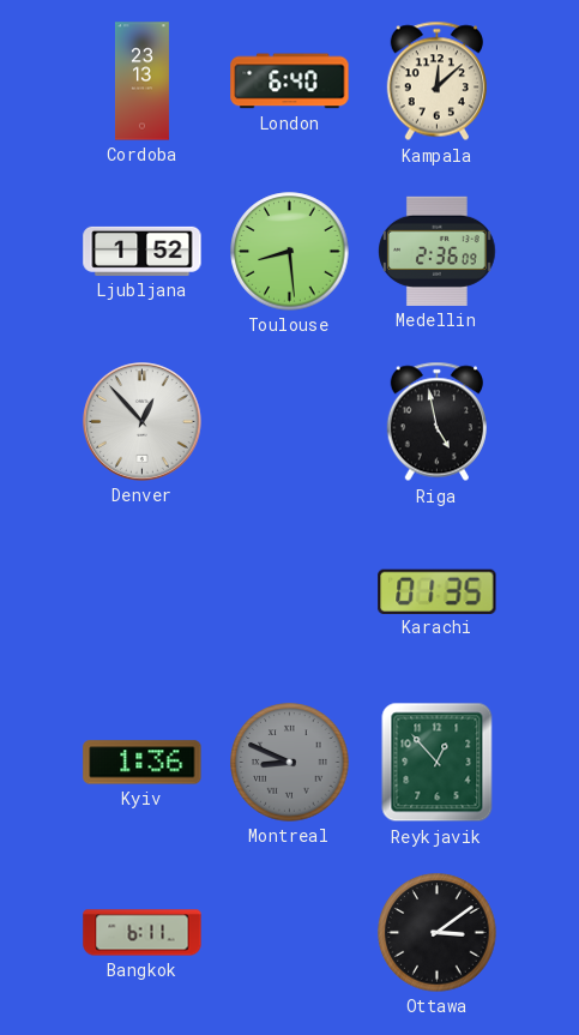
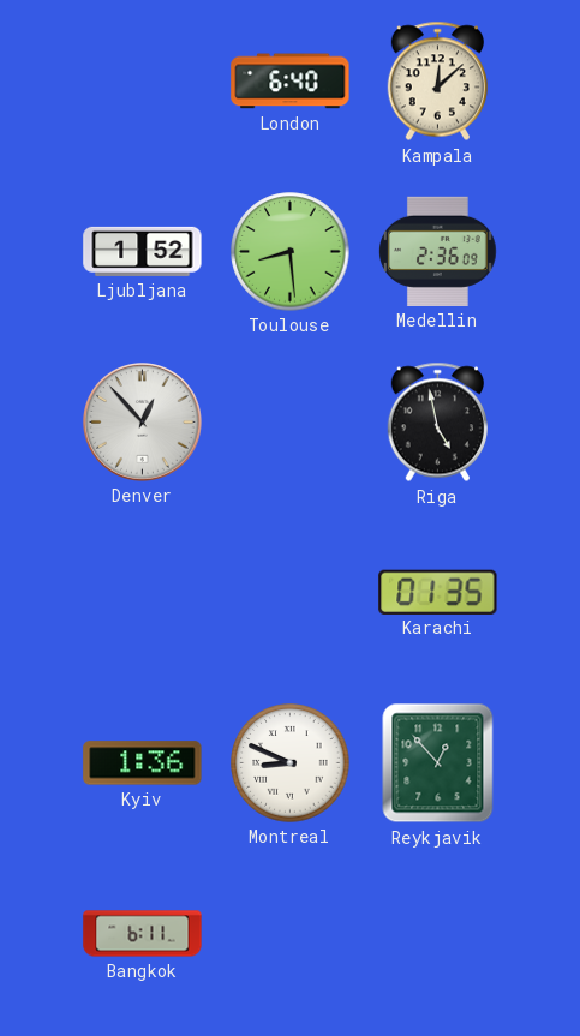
Cordoba: 23:13 -> none (141, 82)
Montreal dial: grey -> white (291, 763)
Ottawa: 3:09 -> none (438, 933)
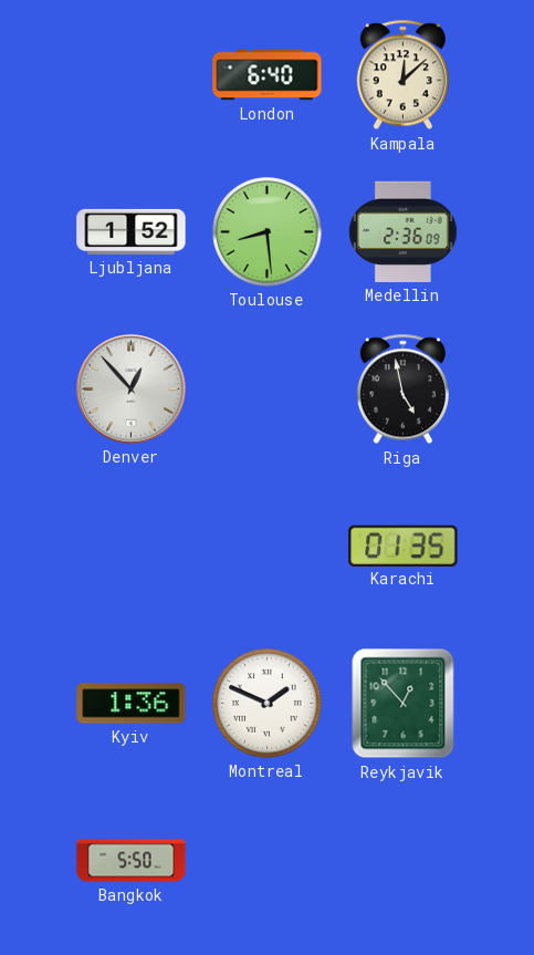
Montreal: 8:49 -> 1:49 (268, 704)
Bangkok: 6:11 -> 5:50 (132, 861)
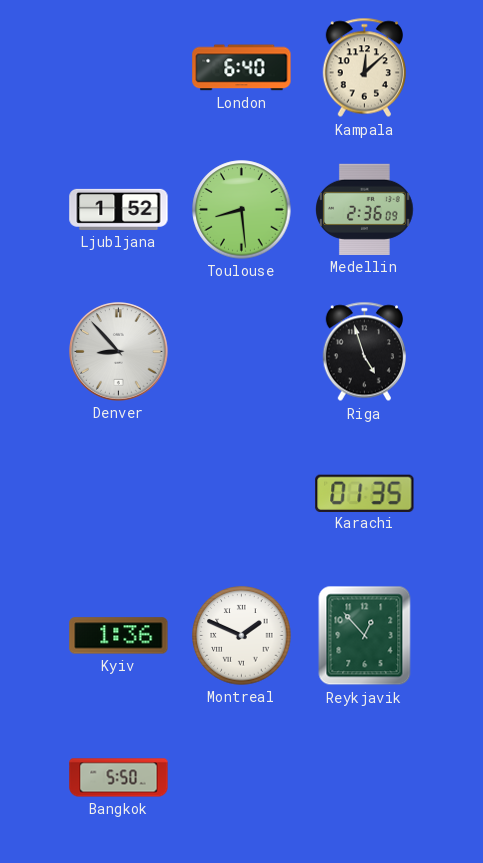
Denver: 12:53 -> 8:53 (119, 352)
Riga: 4:58 -> 4:57 (364, 352)
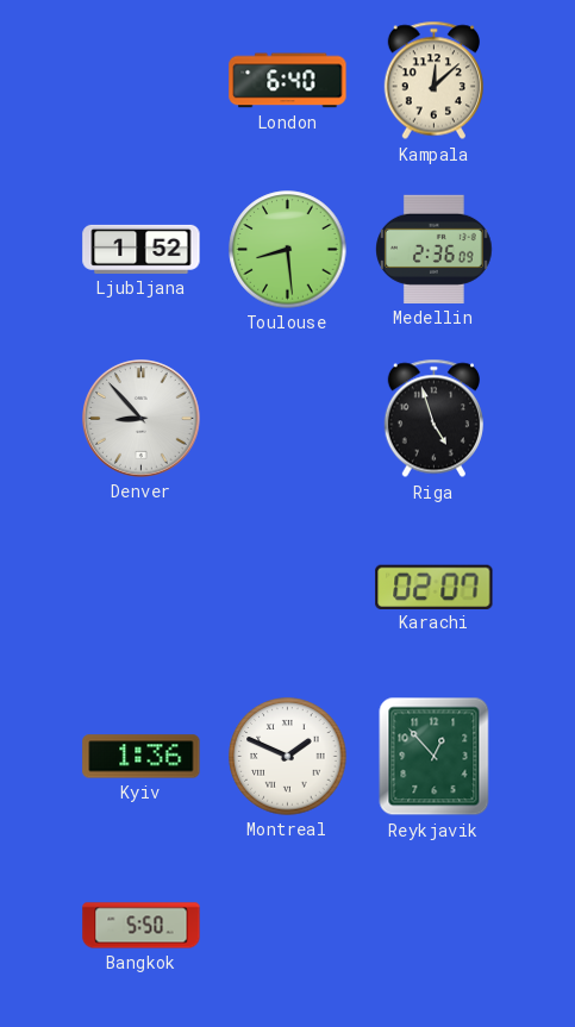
Karachi: 01:35 -> 02:07 (435, 587)
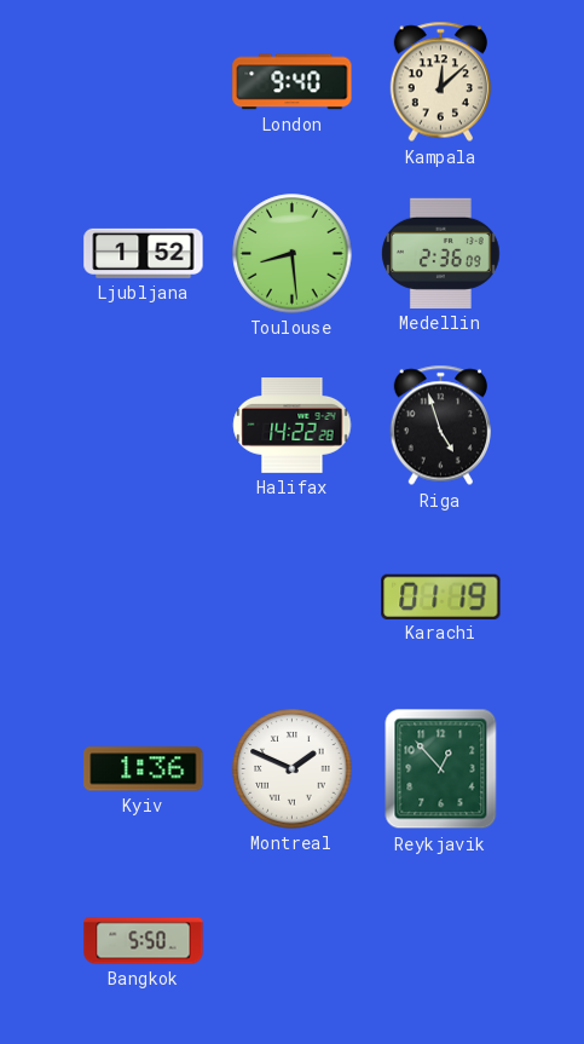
London: 6:40 -> 9:40 (293, 82)
Denver: 8:53 -> none (142, 419)
Halifax: none -> 14:22 (293, 426)
Karachi: 02:07 -> 01:19 (441, 596)
